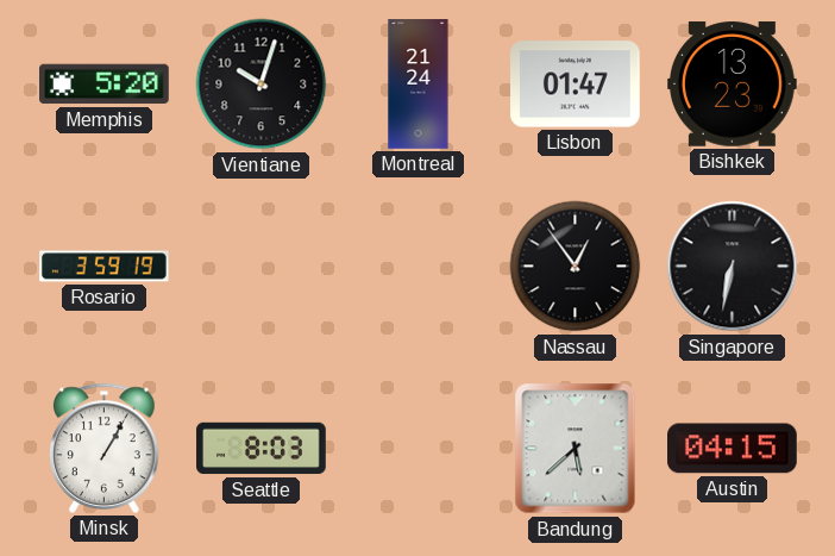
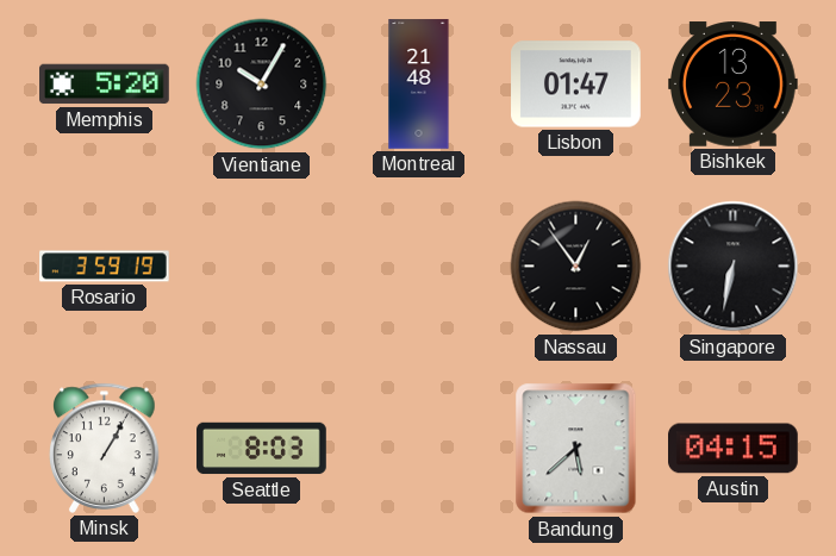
Vientiane: 10:03 -> 10:05 (262, 85)
Montreal: 21:24 -> 21:48 (419, 85)
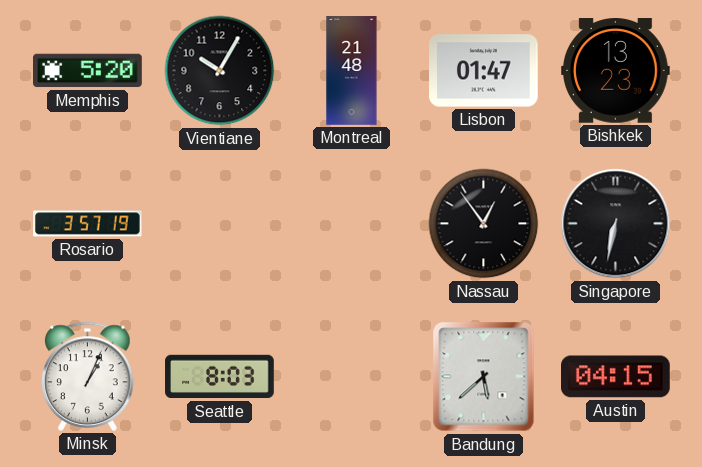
Rosario: 3:59 -> 3:57 (88, 224)
Minsk: 1:05 -> 1:04 (88, 376)
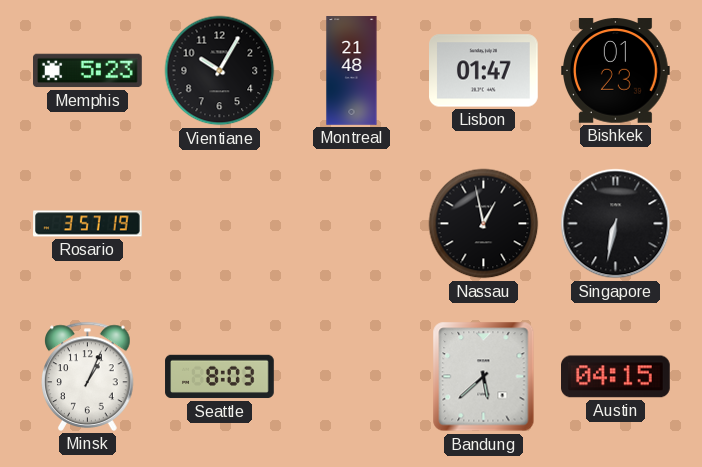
Memphis: 5:20 -> 5:23 (88, 71)
Bishkek: 13:23 -> 01:23 (616, 71)
Nassau: 12:54 -> 12:58 (484, 224)
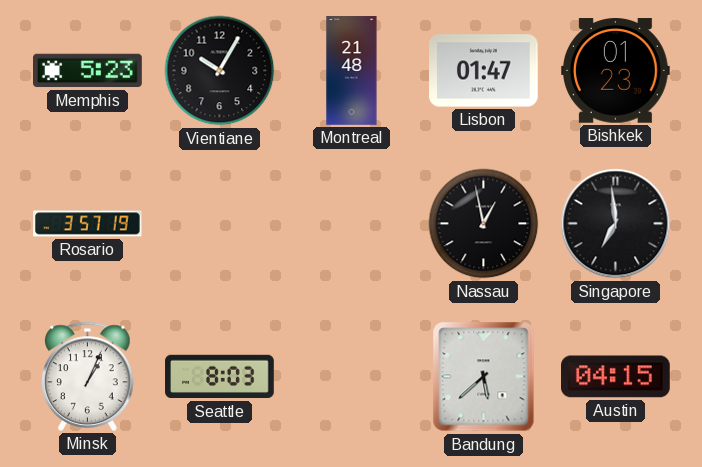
Singapore: 6:32 -> 6:59 (616, 224)
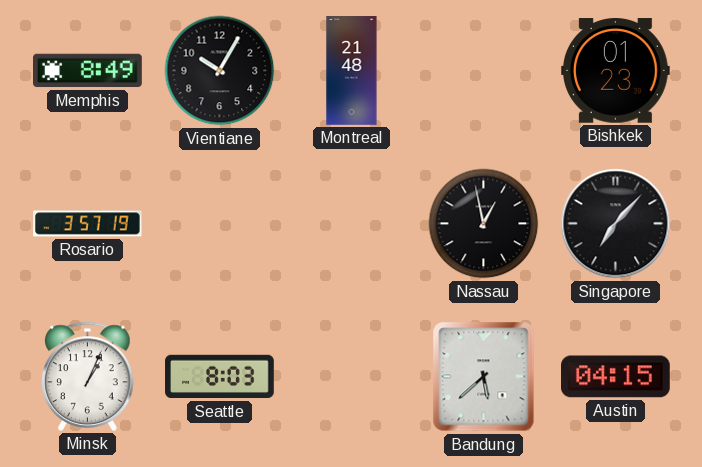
Memphis: 5:23 -> 8:49 (88, 71)
Lisbon: 01:47 -> none (484, 71)
Singapore: 6:59 -> 7:07 (616, 224)
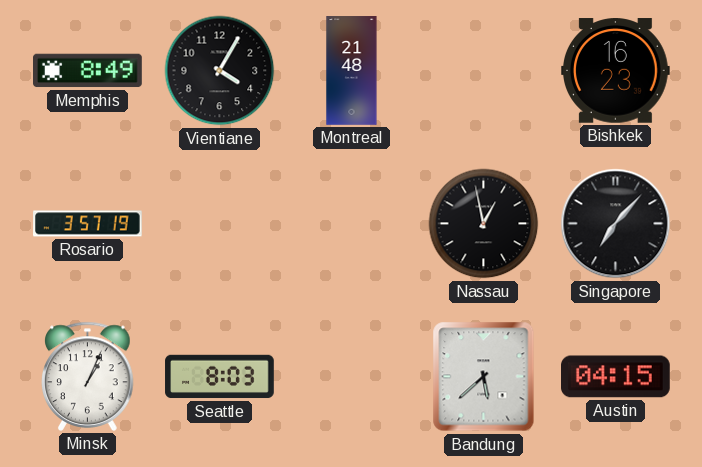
Vientiane: 10:05 -> 4:05 (220, 71)
Bishkek: 01:23 -> 16:23 (616, 71)
